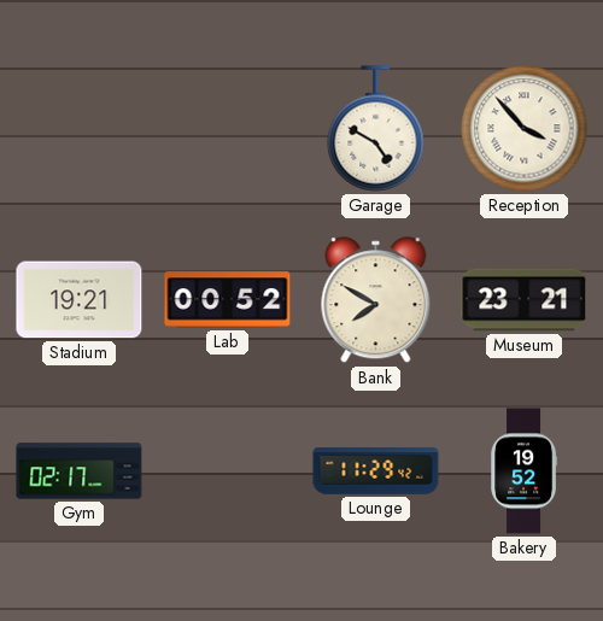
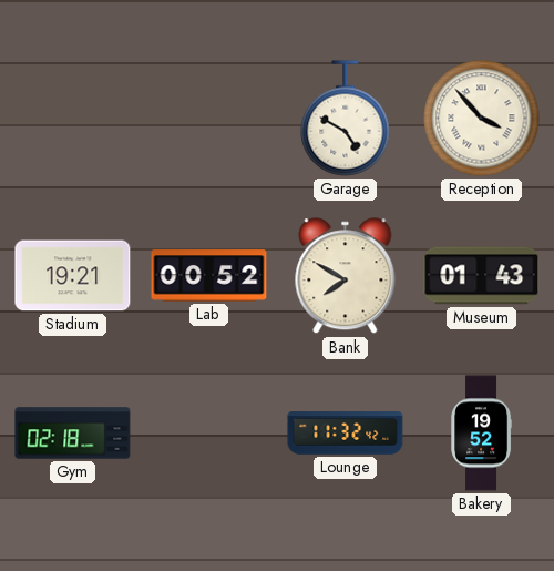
Museum: 23:21 -> 01:43 (482, 276)
Gym: 02:17 -> 02:18 (73, 434)
Lounge: 11:29 -> 11:32 (346, 434)
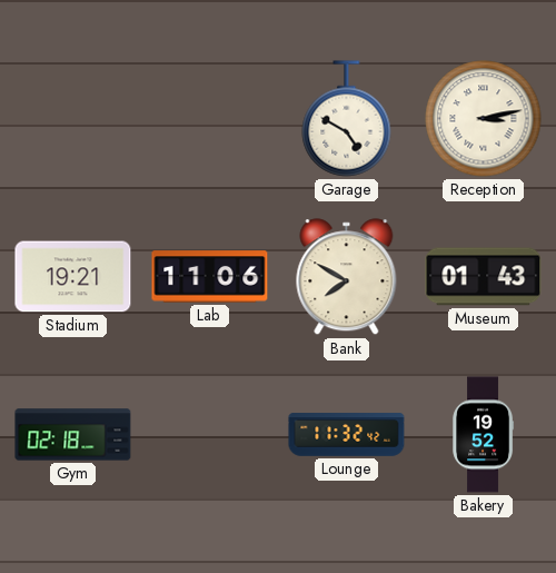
Reception: 3:53 -> 3:13 (484, 119)
Lab: 00:52 -> 11:06 (210, 277)
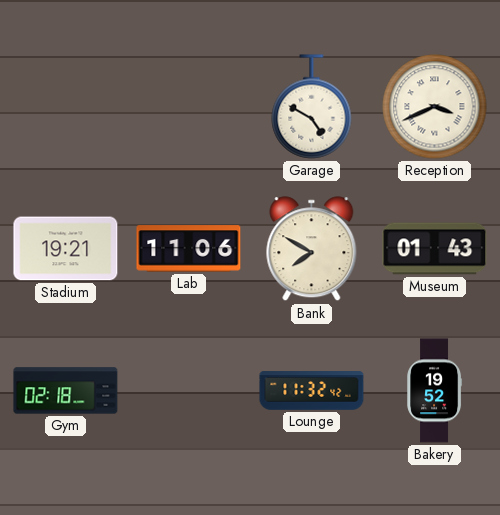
Reception: 3:13 -> 3:41 (435, 107)
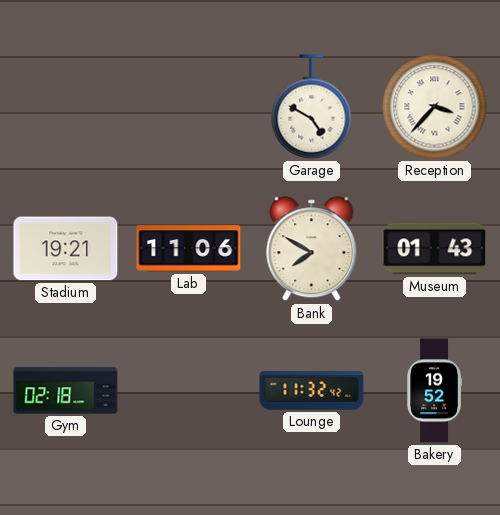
Reception: 3:41 -> 3:37 (435, 107)
